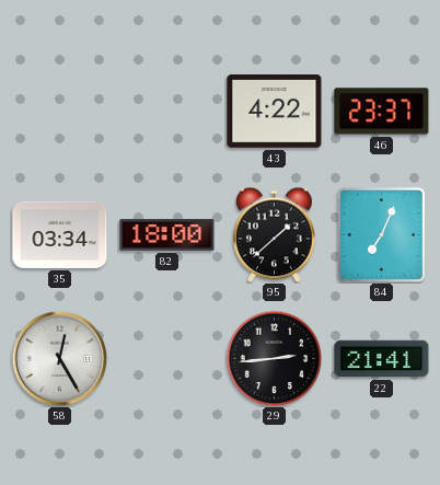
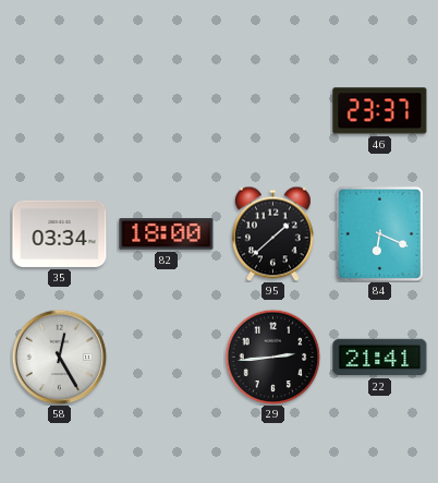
43: 4:22 -> none (275, 112)
84: 7:04 -> 6:19 (379, 233)
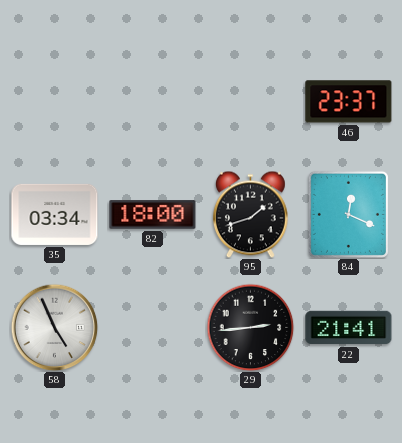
95: 1:38 -> 1:42 (251, 214)
84: 6:19 -> 12:19 (348, 214)
58: 12:25 -> 4:56 (54, 327)
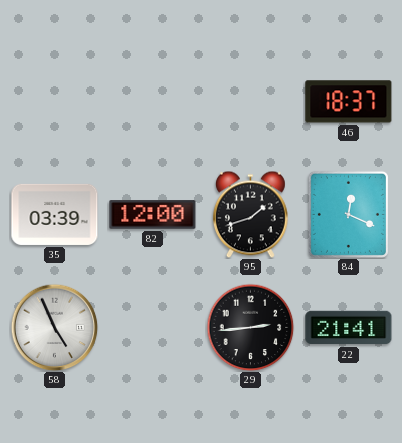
46: 23:37 -> 18:37 (349, 102)
35: 03:34 -> 03:39 (55, 214)
82: 18:00 -> 12:00 (153, 215)
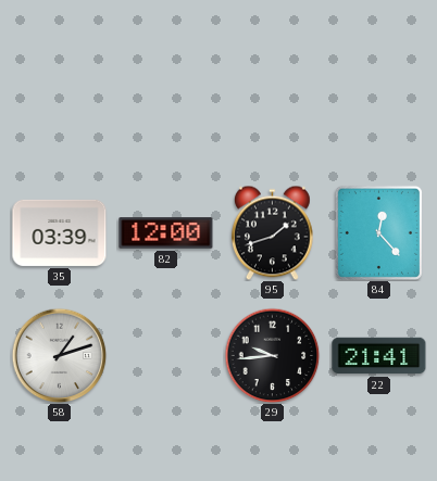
46: 18:37 -> none (349, 102)
84: 12:19 -> 12:23 (378, 232)
58: 4:56 -> 1:12 (59, 355)
29: 2:44 -> 9:44 (272, 355)
